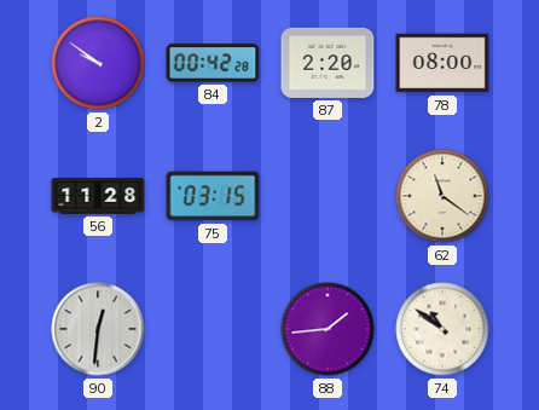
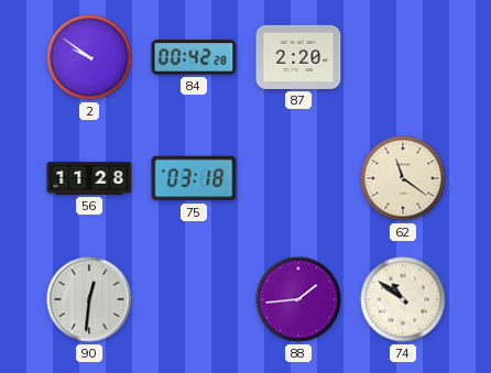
78: 08:00 -> none (442, 63)
75: 03:15 -> 03:18 (194, 178)
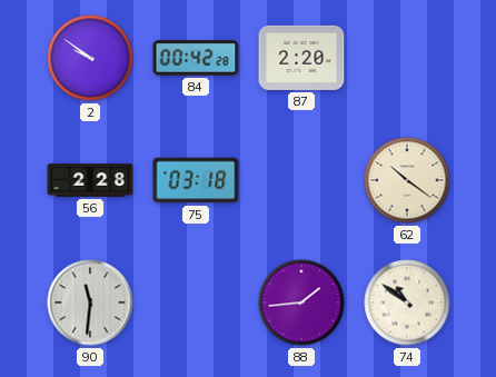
56: 11:28 -> 2:28 (90, 180)
62: 11:21 -> 10:21 (407, 180)
90: 12:31 -> 11:31 (90, 302)
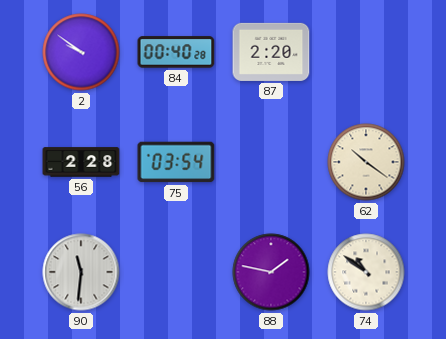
84: 00:42 -> 00:40 (176, 52)
75: 03:18 -> 03:54 (176, 162)
88: 1:44 -> 1:47 (271, 272)
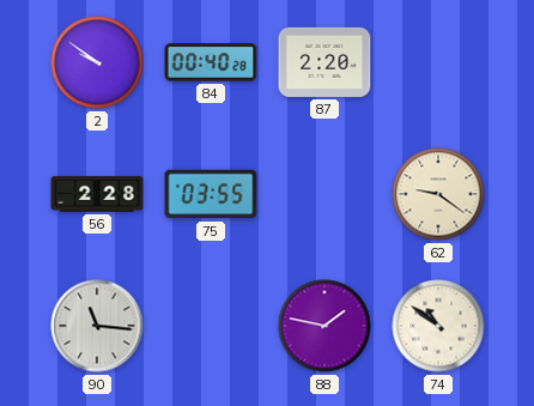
75: 03:54 -> 03:55 (211, 194)
62: 10:21 -> 9:21 (438, 194)
90: 11:31 -> 11:16 (97, 326)
